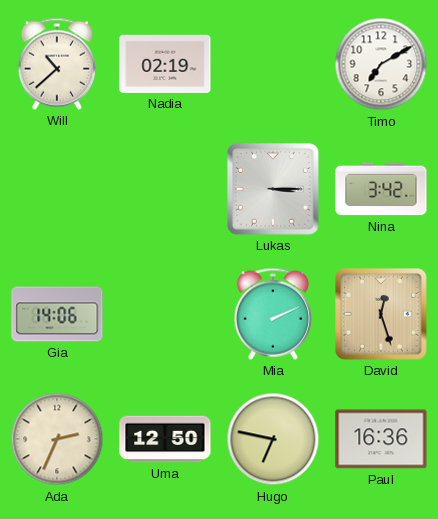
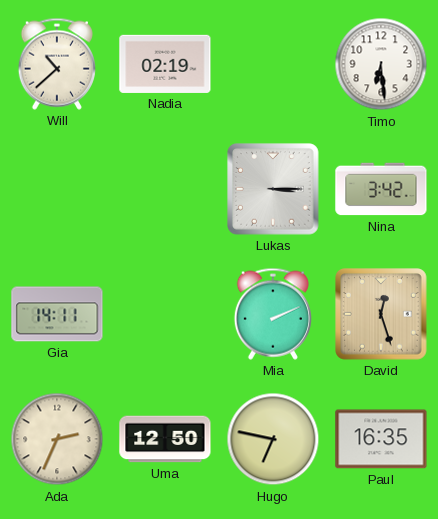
Timo: 7:10 -> 6:29 (381, 64)
Gia: 14:06 -> 14:11 (57, 314)
Paul: 16:36 -> 16:35 (381, 439)
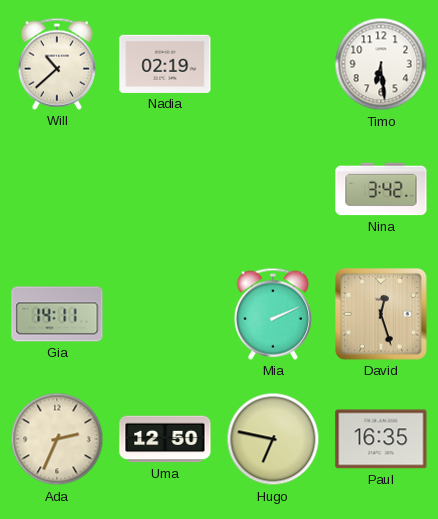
Lukas: 3:15 -> none (273, 189)
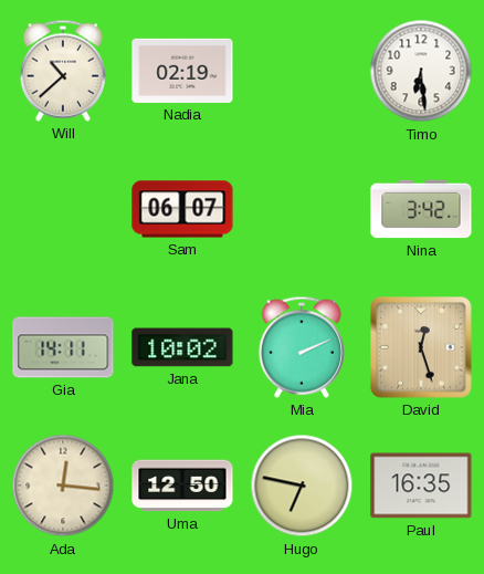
Sam: none -> 06:07 (182, 209)
Jana: none -> 10:02 (182, 347)
Ada: 2:34 -> 12:16 (63, 486)
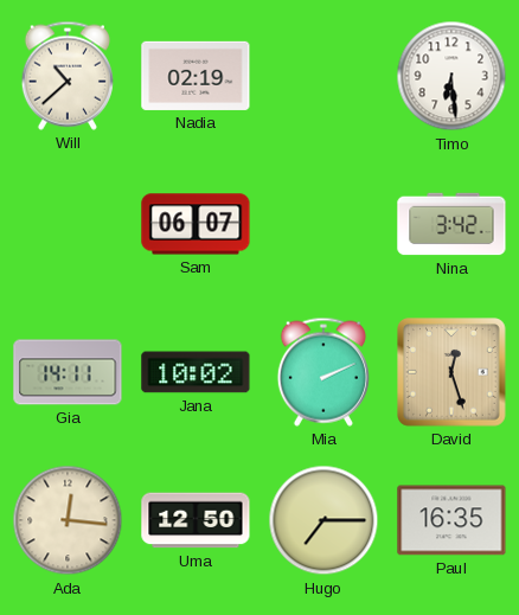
Hugo: 6:47 -> 7:15 (323, 520)
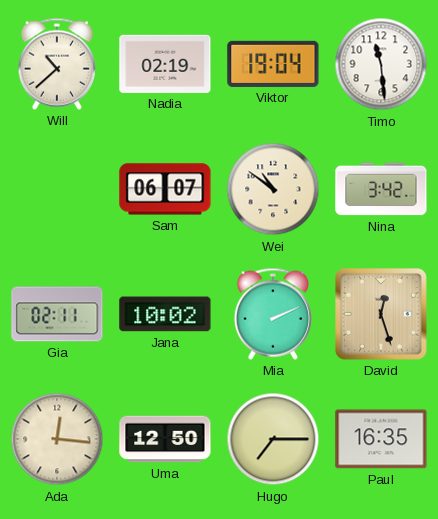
Viktor: none -> 19:04 (273, 64)
Timo: 6:29 -> 11:29 (381, 64)
Wei: none -> 10:51 (273, 189)
Gia: 14:11 -> 02:11 (57, 314)
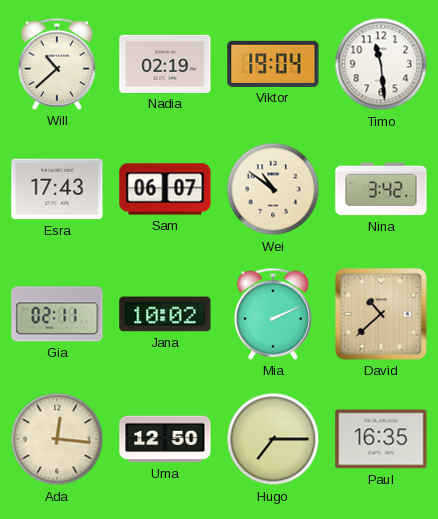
Esra: none -> 17:43 (57, 189)
David: 12:27 -> 10:38 (381, 314)
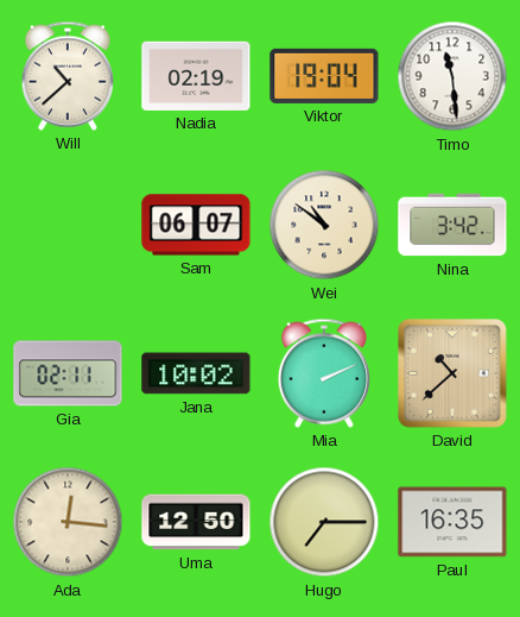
Esra: 17:43 -> none (57, 189)
